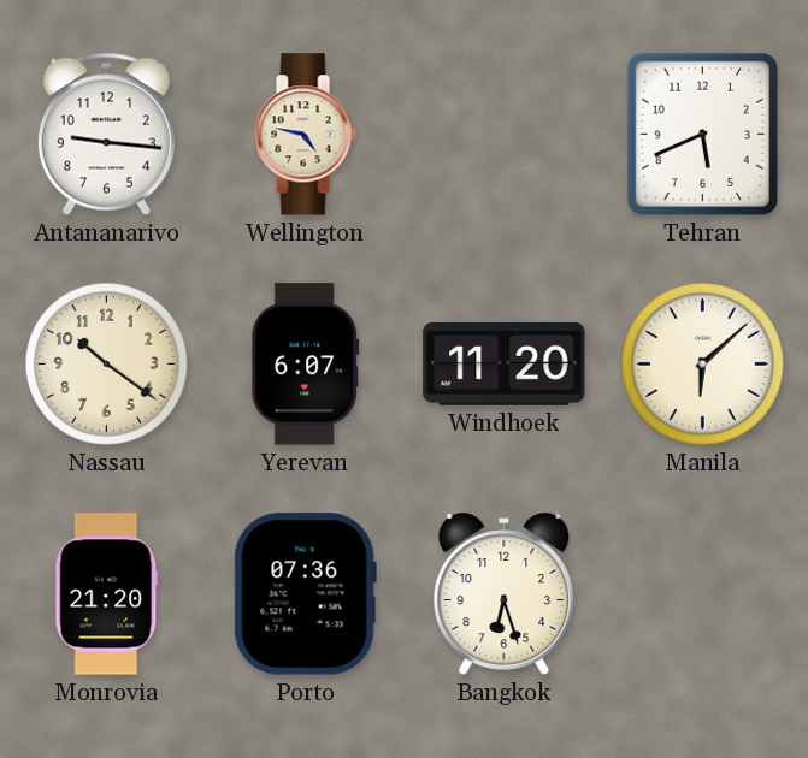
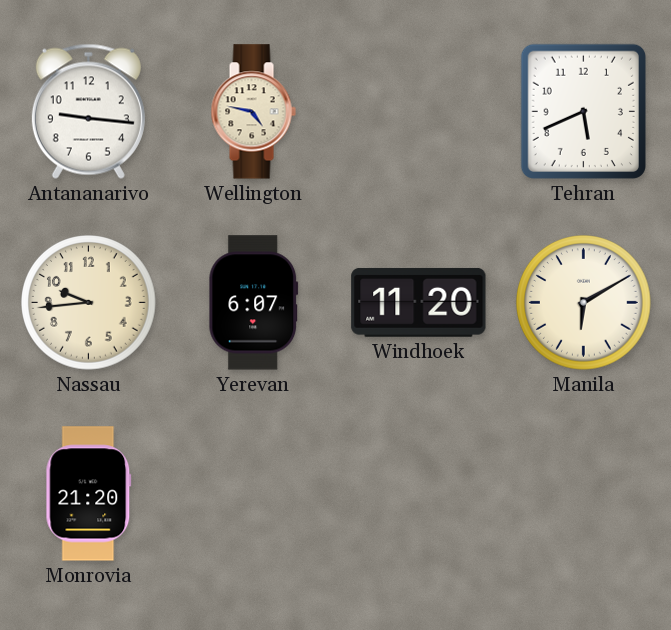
Nassau: 10:21 -> 9:44 (89, 303)
Manila: 6:08 -> 6:10 (584, 303)
Porto: 07:36 -> none (305, 594)
Bangkok: 6:27 -> none (505, 594)
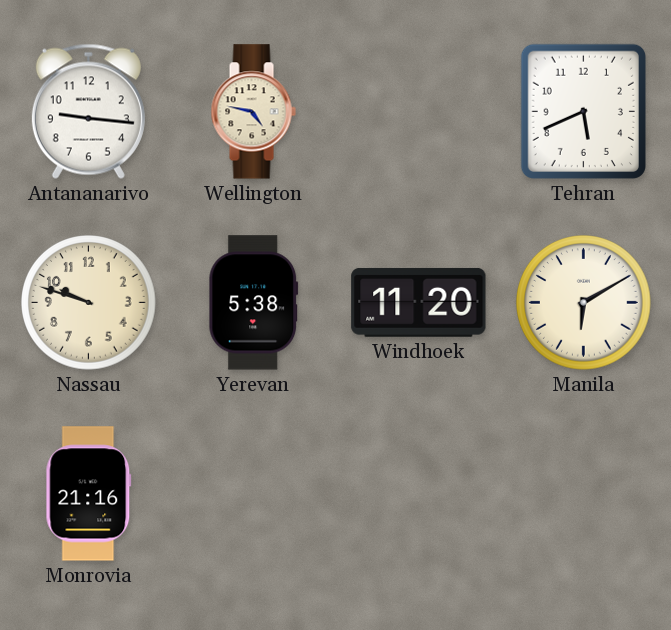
Nassau: 9:44 -> 9:48 (89, 303)
Yerevan: 6:07 -> 5:38 (254, 303)
Monrovia: 21:20 -> 21:16 (89, 494)
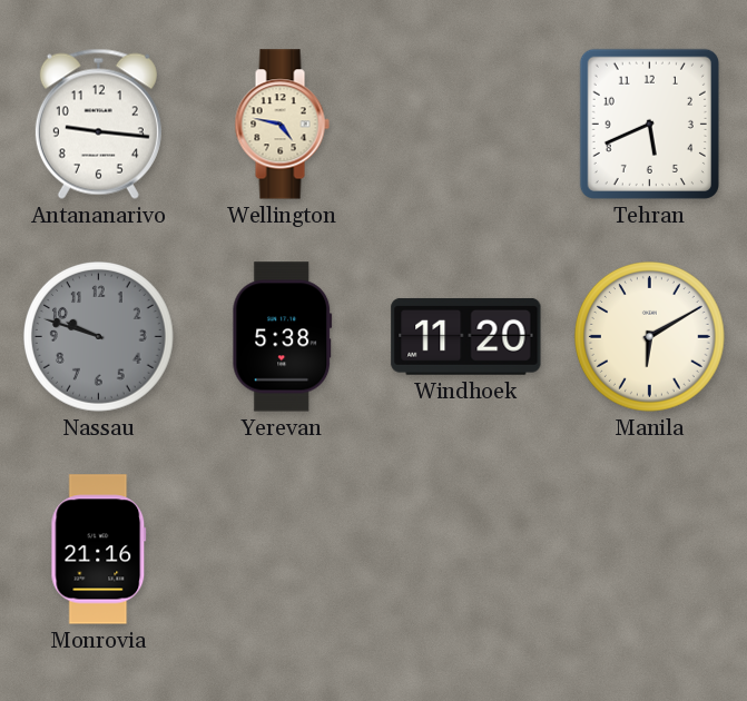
Nassau dial: cream -> grey (99, 337)
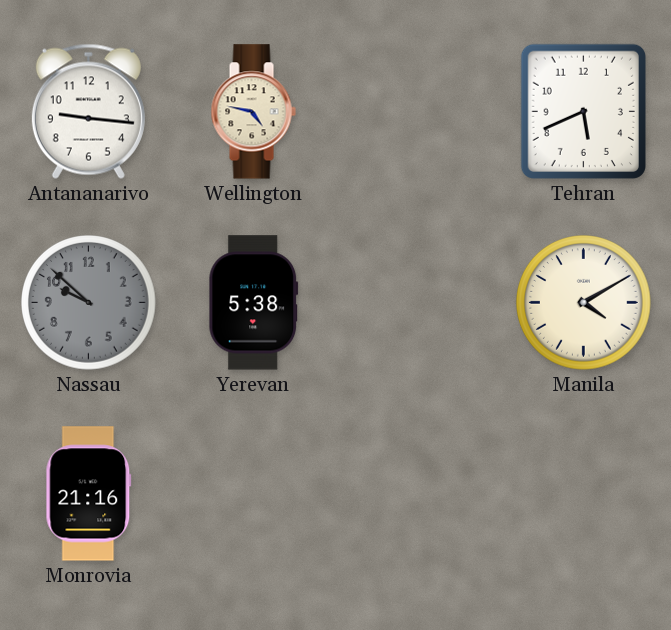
Nassau: 9:48 -> 9:52 (89, 303)
Windhoek: 11:20 -> none (466, 336)
Manila: 6:10 -> 4:10 (584, 303)
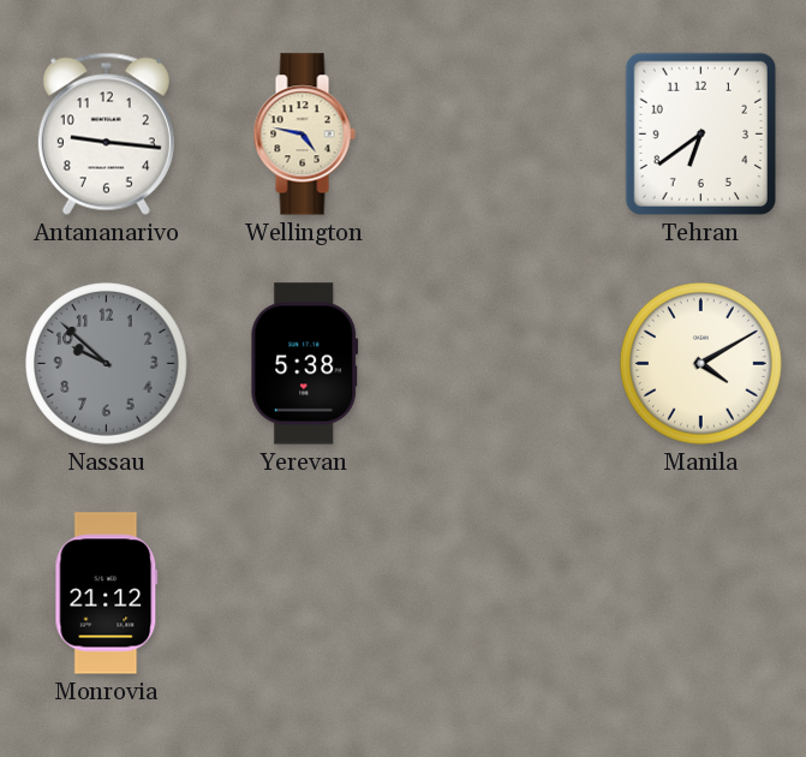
Tehran: 5:41 -> 6:39 (700, 133)
Monrovia: 21:16 -> 21:12 (107, 594)
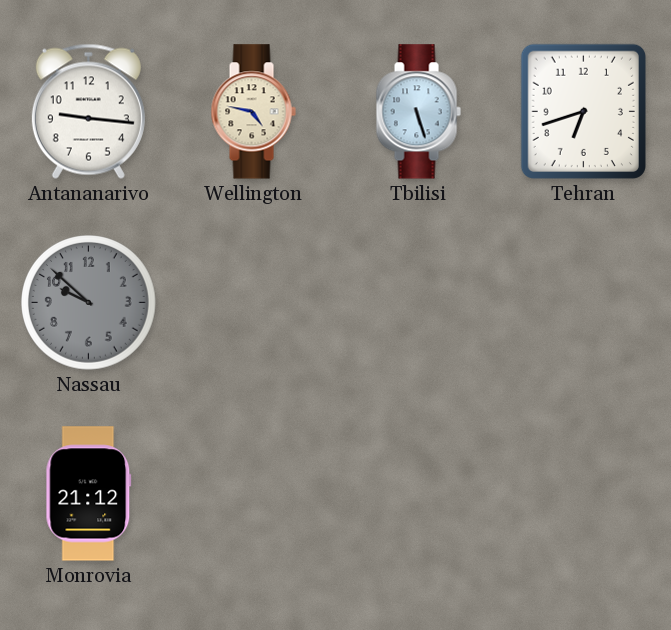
Tbilisi: none -> 5:27 (418, 112)
Tehran: 6:39 -> 6:42 (583, 111)
Yerevan: 5:38 -> none (305, 364)
Manila: 4:10 -> none (701, 364)
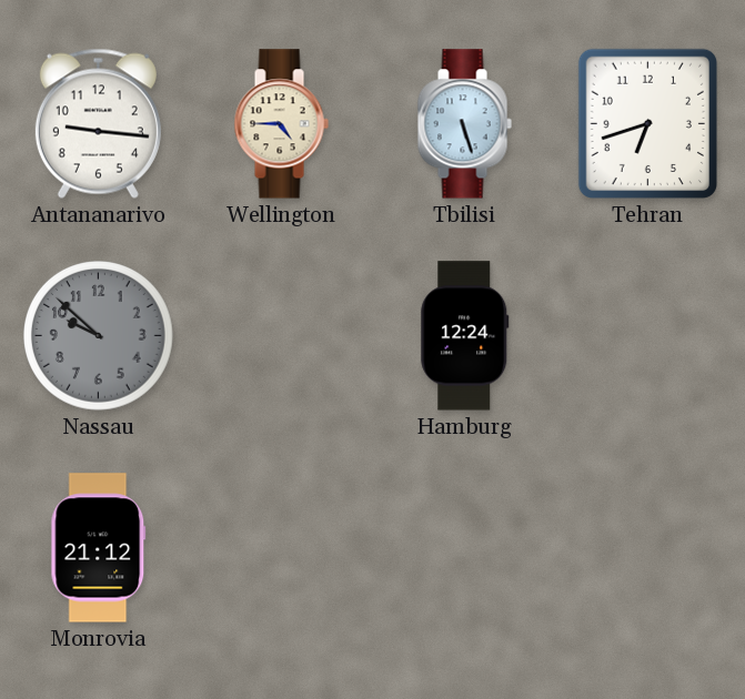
Wellington: 4:47 -> 4:45 (281, 124)
Hamburg: none -> 12:24 (465, 336)
